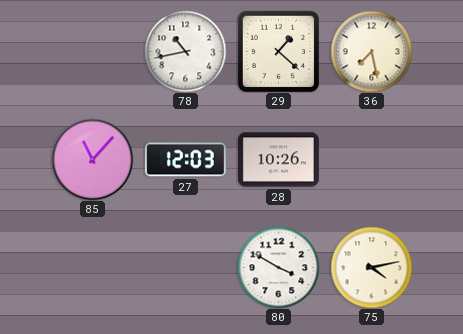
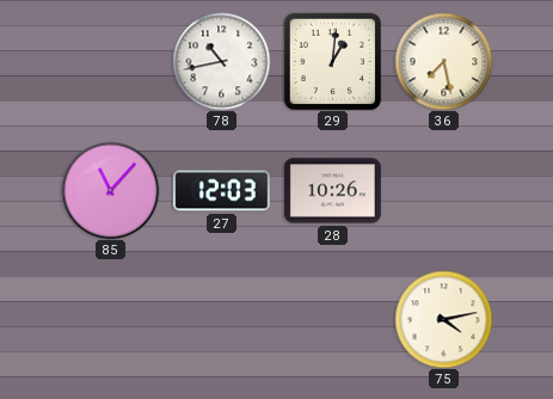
29: 1:22 -> 1:01 (332, 61)
80: 3:50 -> none (278, 267)
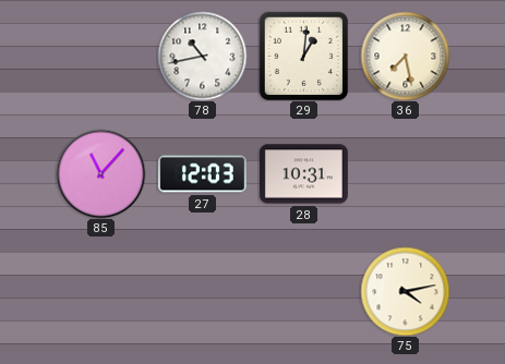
28: 10:26 -> 10:31 (303, 174)
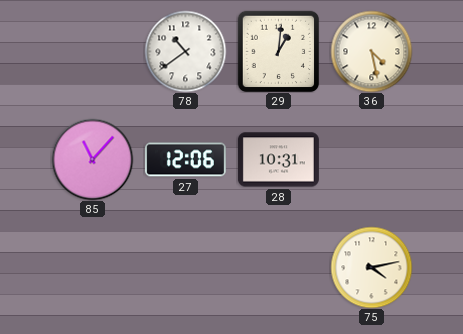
78: 10:43 -> 10:39 (185, 51)
36: 7:28 -> 4:28 (371, 51)
27: 12:03 -> 12:06 (185, 160)
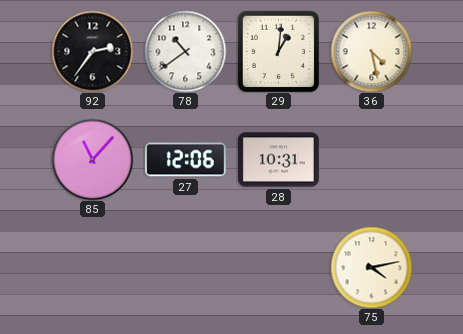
92: none -> 2:36 (92, 51)
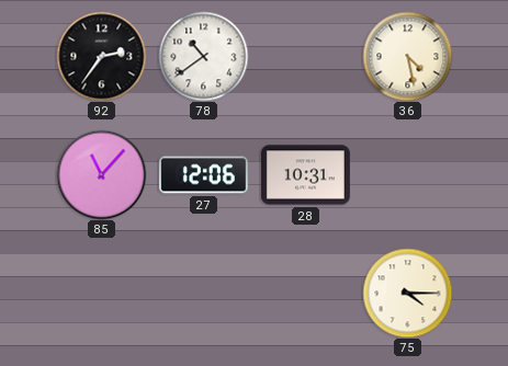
29: 1:01 -> none (278, 51)
75: 4:13 -> 4:15 (407, 293)
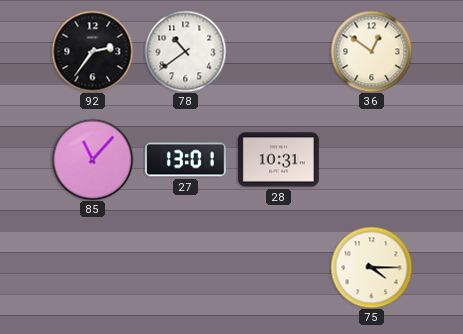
36: 4:28 -> 12:51 (371, 51)
27: 12:06 -> 13:01 (185, 160)
